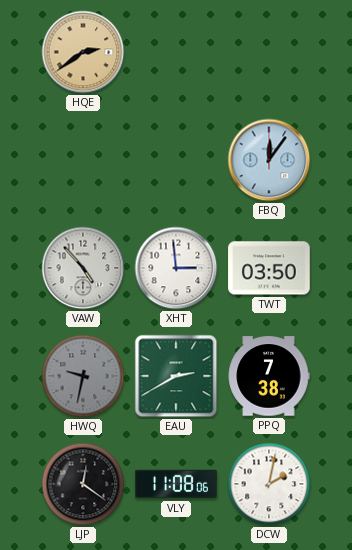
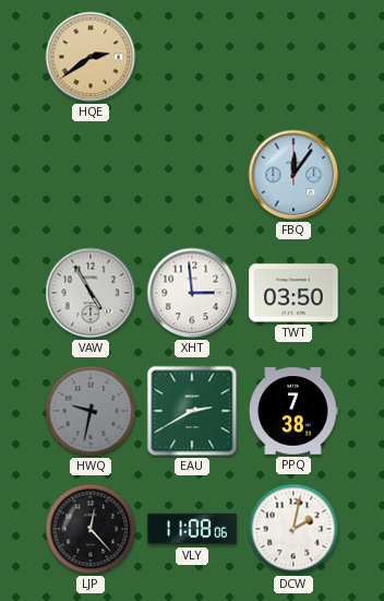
VAW: 4:53 -> 4:55 (91, 293)
LJP: 12:21 -> 12:23 (91, 529)
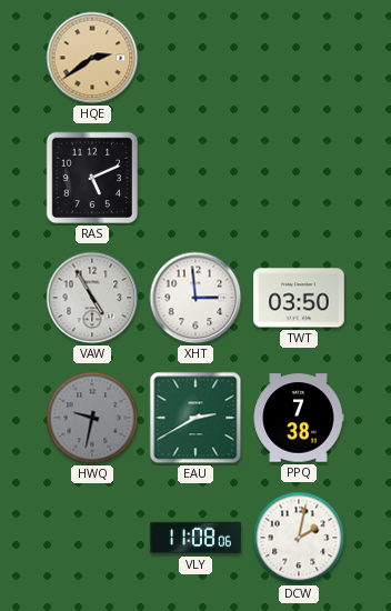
RAS: none -> 5:11 (92, 178)
FBQ: 12:06 -> none (293, 175)
LJP: 12:23 -> none (91, 529)
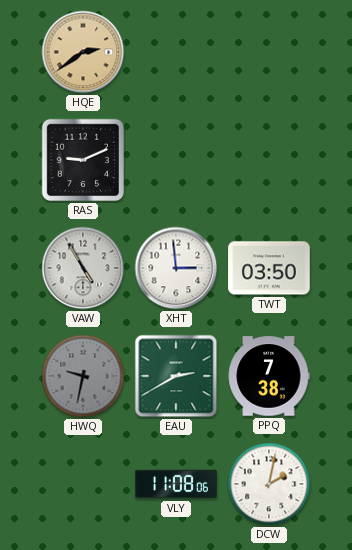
RAS: 5:11 -> 9:11 (83, 160)
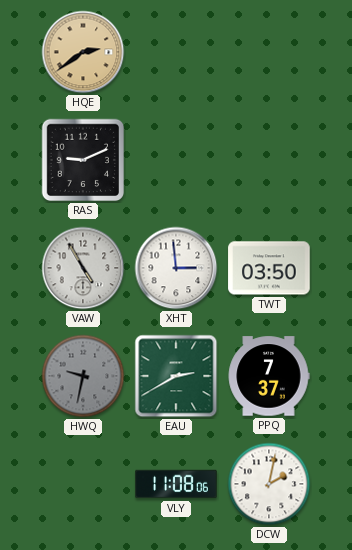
PPQ: 7:38 -> 7:37 (269, 376)
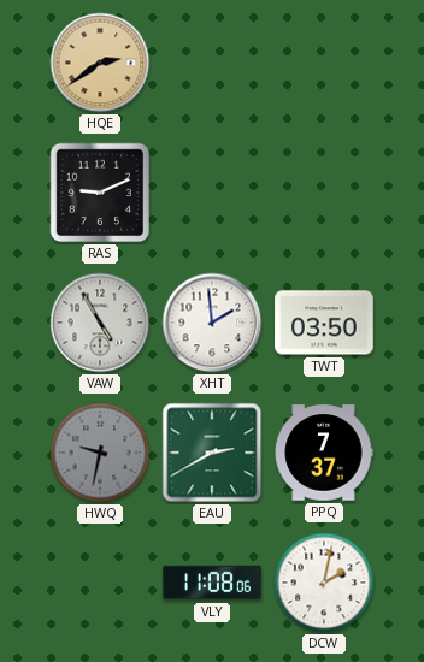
XHT: 2:59 -> 1:59 (212, 323)
